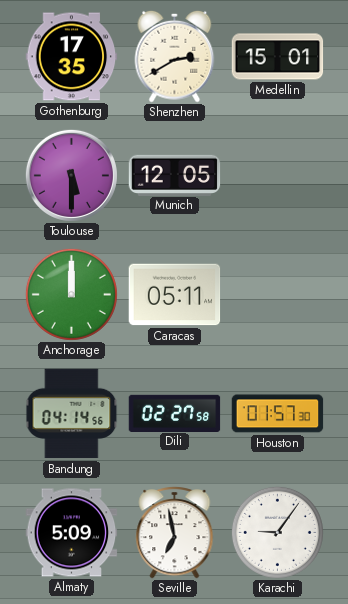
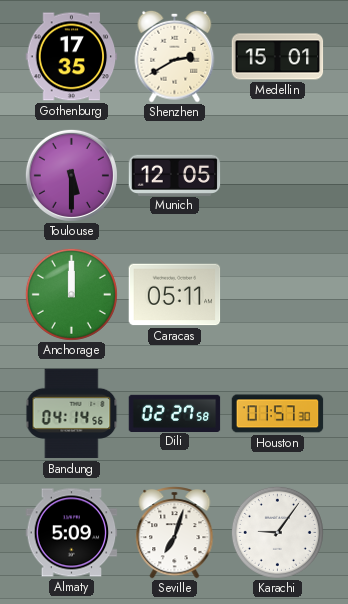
Seville: 6:58 -> 7:03 (175, 533)
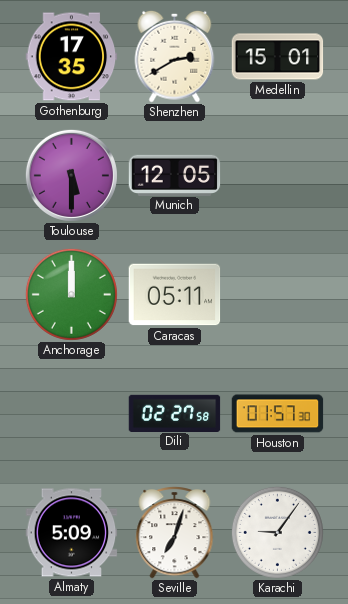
Bandung: 04:14 -> none (72, 414)
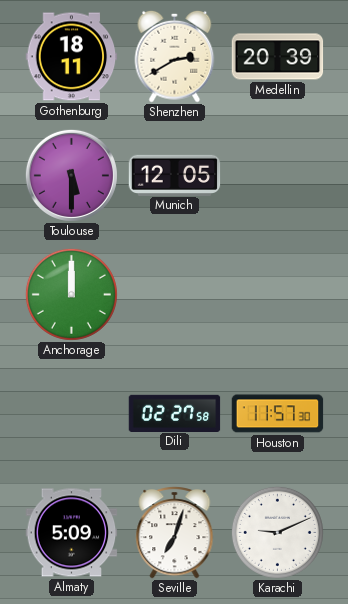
Gothenburg: 17:35 -> 18:11 (72, 57)
Medellin: 15:01 -> 20:39 (278, 57)
Caracas: 05:11 -> none (175, 295)
Houston: 01:57 -> 11:57 (278, 414)
Karachi: 9:06 -> 9:11 (277, 532)
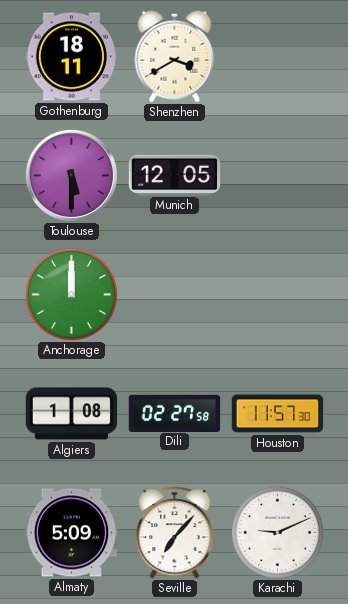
Shenzhen: 2:40 -> 3:40 (175, 56)
Medellin: 20:39 -> none (278, 57)
Algiers: none -> 1:08 (72, 414)
Seville: 7:03 -> 7:07 (175, 533)
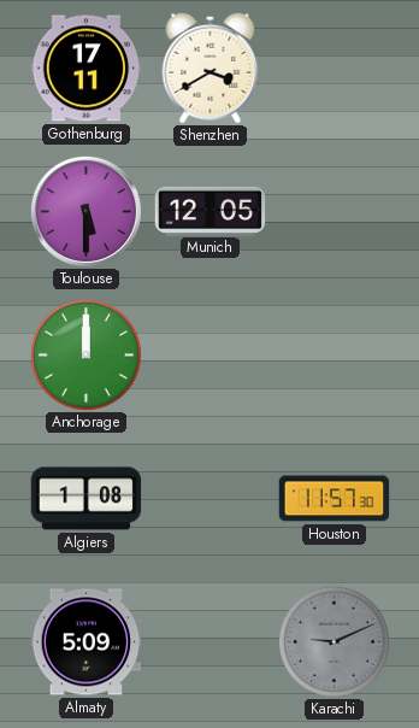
Gothenburg: 18:11 -> 17:11 (87, 69)
Dili: 02:27 -> none (175, 413)
Seville: 7:07 -> none (175, 533)
Karachi dial: white -> grey (334, 641)
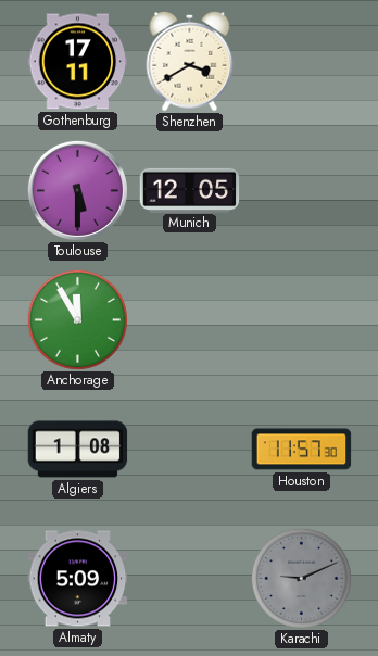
Anchorage: 12:00 -> 11:55 (77, 319)
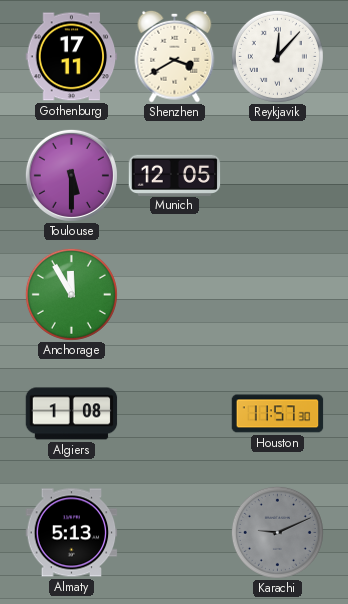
Reykjavik: none -> 12:07 (277, 56)
Almaty: 5:09 -> 5:13 (72, 533)
